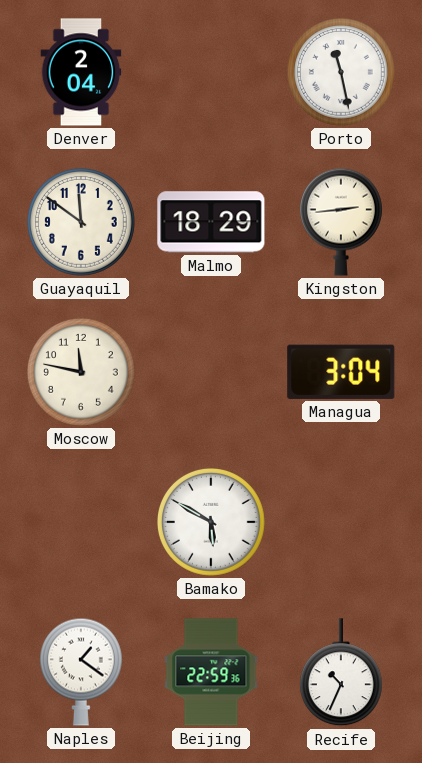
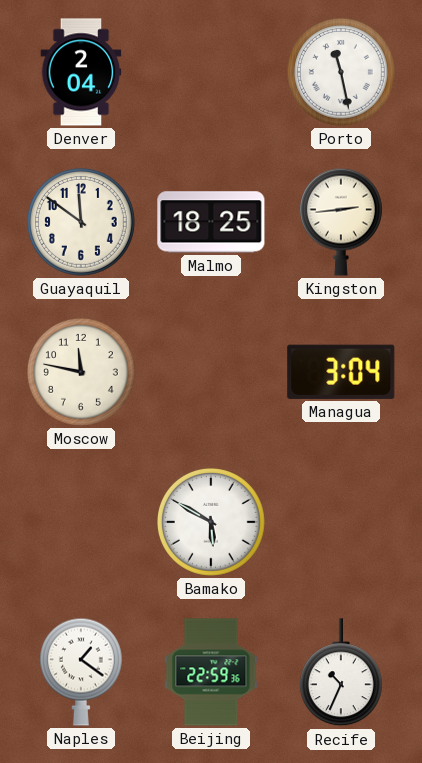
Malmo: 18:29 -> 18:25 (211, 222)
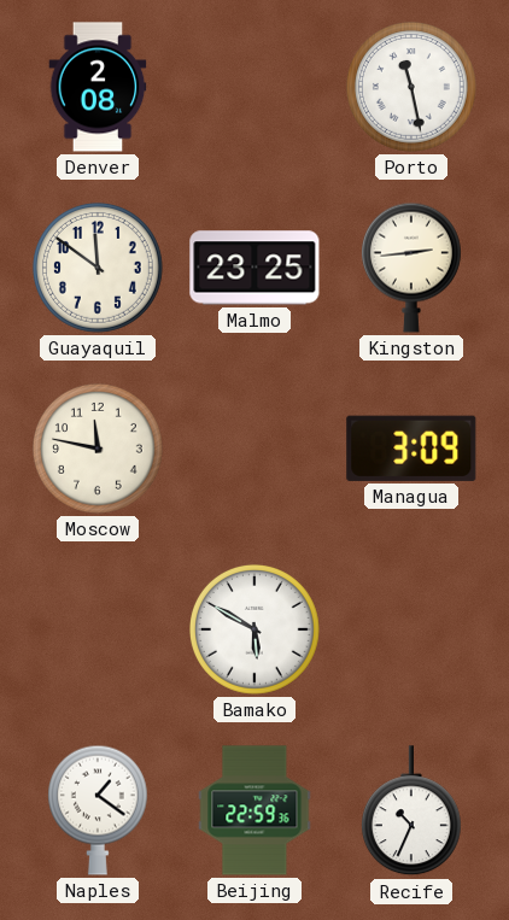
Denver: 2:04 -> 2:08 (98, 87)
Malmo: 18:25 -> 23:25 (255, 268)
Managua: 3:04 -> 3:09 (411, 449)
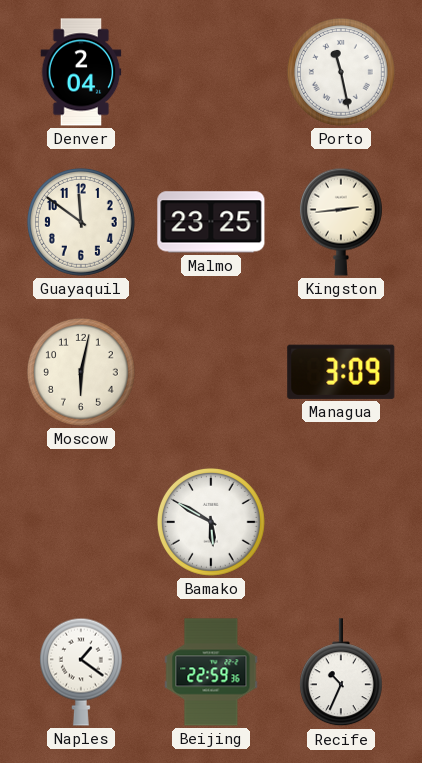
Denver: 2:08 -> 2:04 (81, 72)
Moscow: 11:47 -> 6:02 (81, 372)
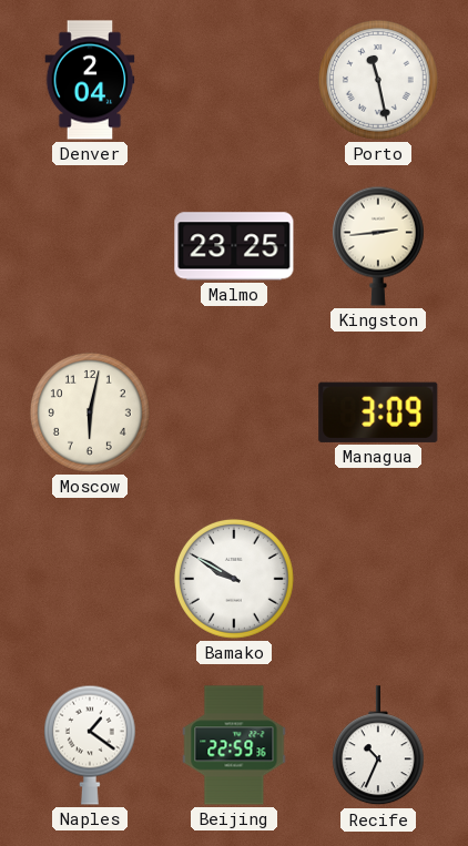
Guayaquil: 11:51 -> none (81, 222)
Bamako: 5:50 -> 9:50 (234, 579)
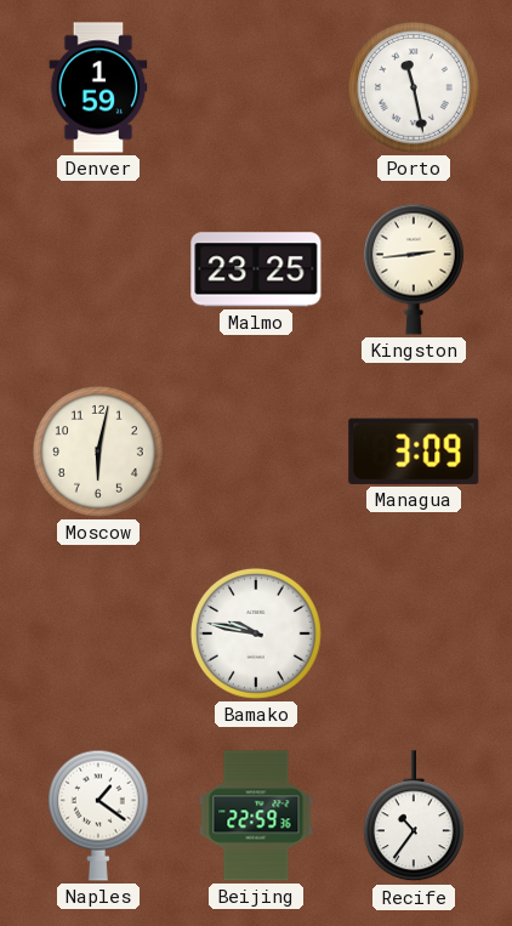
Denver: 2:04 -> 1:59 (98, 87)
Bamako: 9:50 -> 9:47 (256, 634)
Recife: 10:34 -> 10:36 (414, 817)
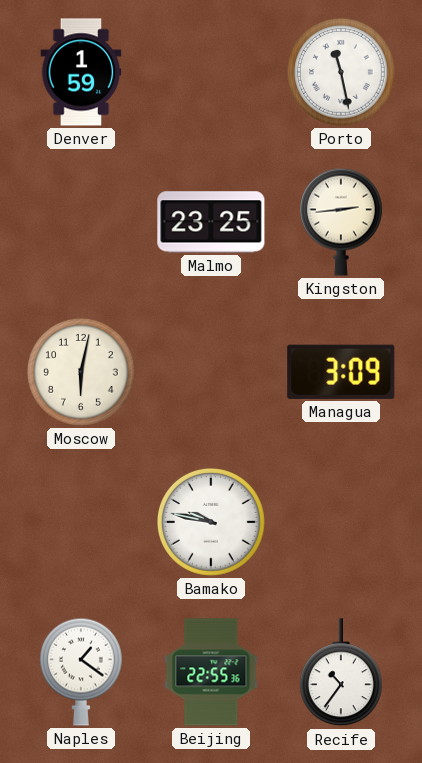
Beijing: 22:59 -> 22:55 (211, 672)
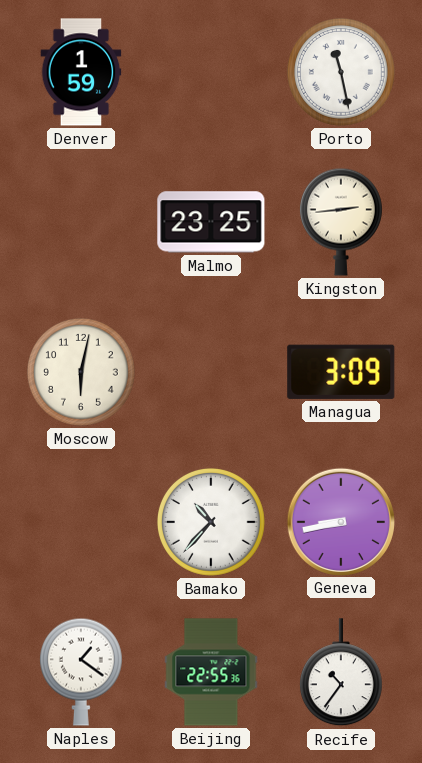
Bamako: 9:47 -> 10:37 (211, 522)
Geneva: none -> 8:43 (340, 521)
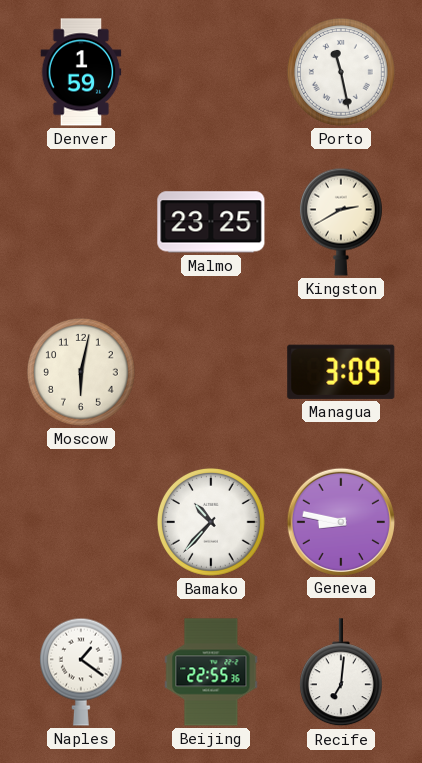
Kingston: 2:44 -> 2:40 (341, 222)
Geneva: 8:43 -> 8:47 (340, 521)
Recife: 10:36 -> 7:01 (341, 673)
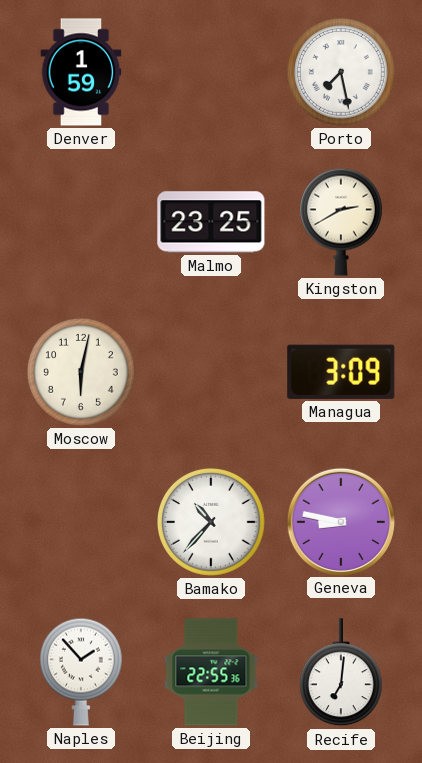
Porto: 11:28 -> 7:28 (341, 72)
Naples: 1:21 -> 1:53 (81, 672)
